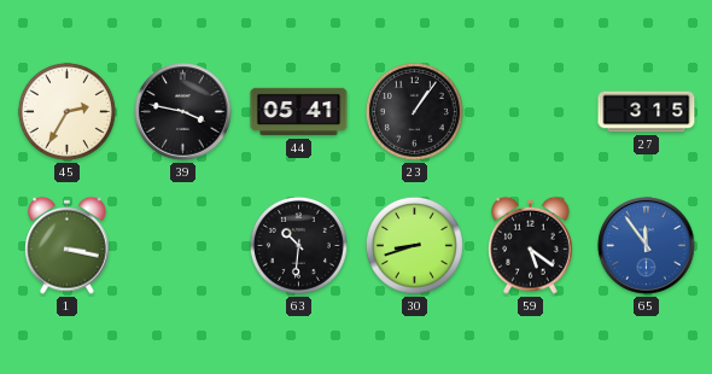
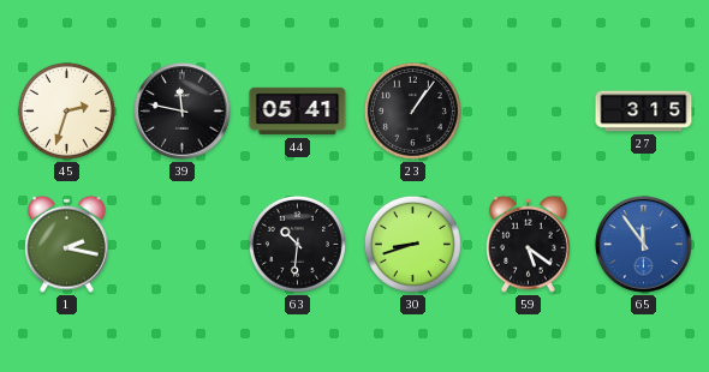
45: 2:35 -> 2:33 (66, 110)
39: 3:47 -> 11:47 (183, 112)
1: 3:17 -> 2:17 (67, 244)
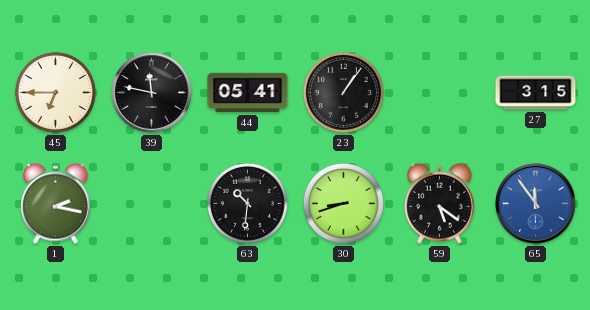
45: 2:33 -> 6:45 (55, 92)
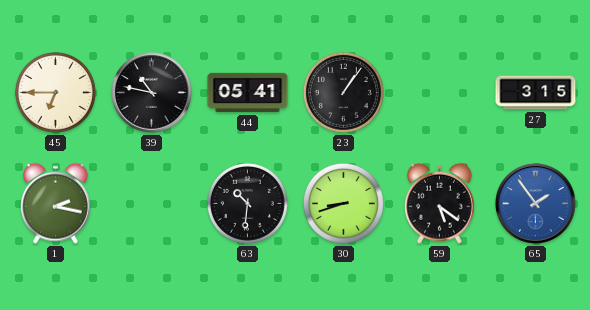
39: 11:47 -> 10:47 (152, 93)
65: 11:54 -> 1:54 (536, 204)
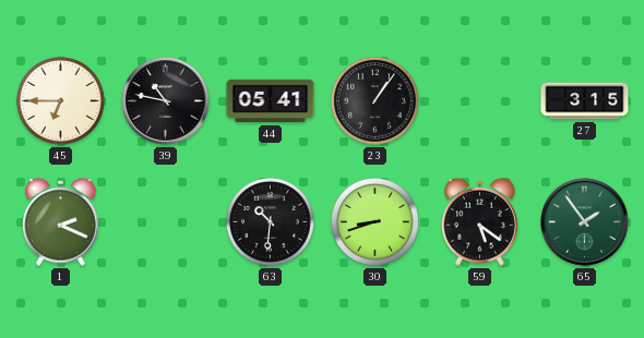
1: 2:17 -> 2:19 (61, 221)
65 dial: blue -> green (585, 222)
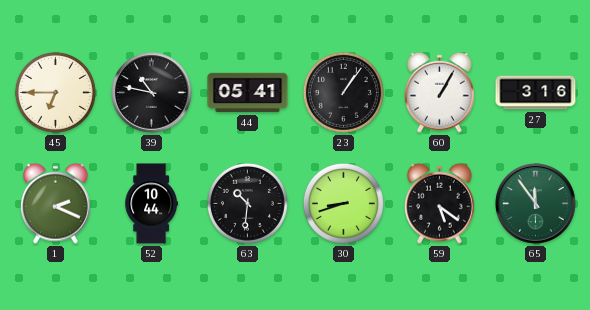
60: none -> 1:05 (440, 92)
27: 3:15 -> 3:16 (536, 93)
52: none -> 10:44 (151, 204)
65: 1:54 -> 11:54 (536, 204)
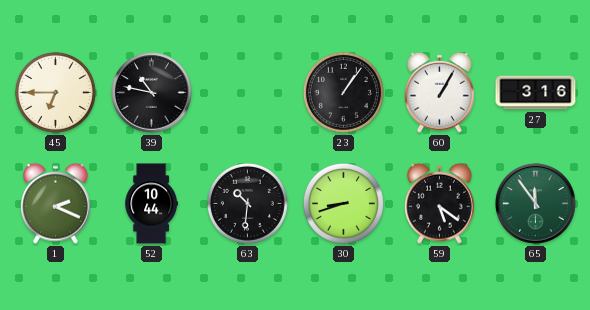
44: 05:41 -> none (248, 93)
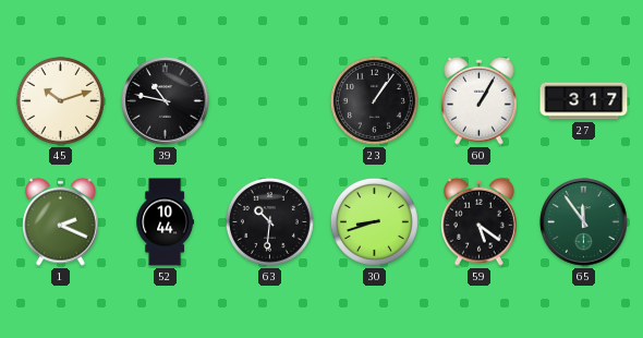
45: 6:45 -> 10:12 (60, 100)
27: 3:16 -> 3:17 (584, 101)
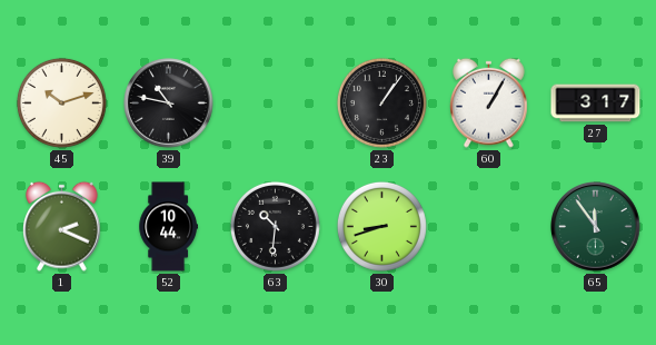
59: 5:21 -> none (480, 221)
